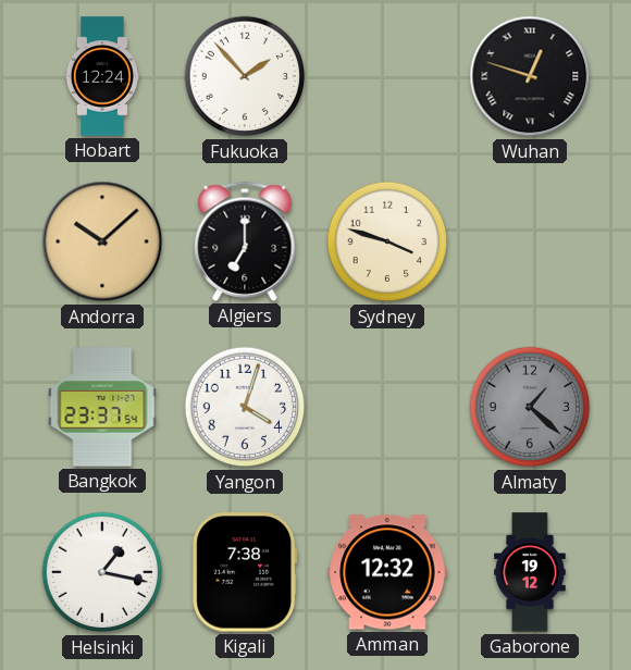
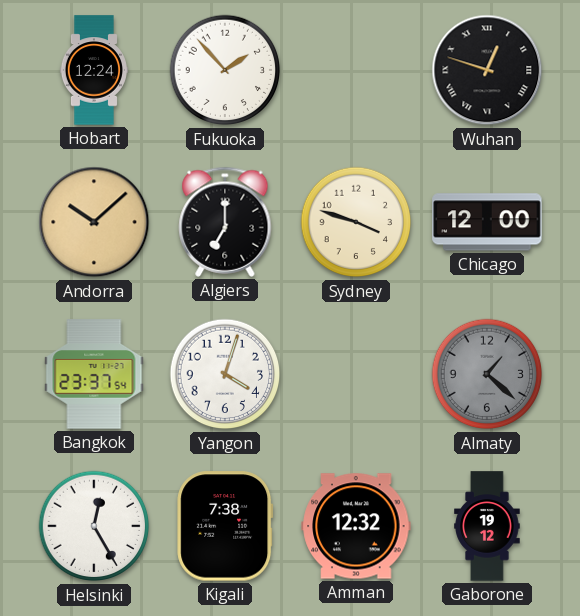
Chicago: none -> 12:00 (487, 222)
Helsinki: 1:17 -> 12:25 (94, 526)
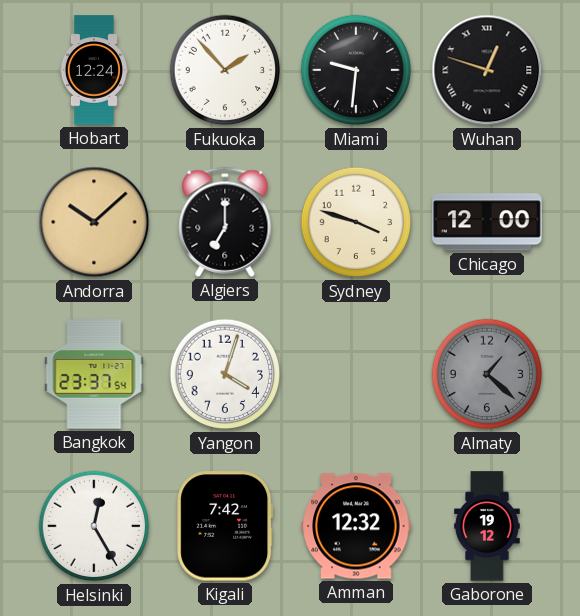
Miami: none -> 9:31 (356, 70)
Kigali: 7:38 -> 7:42 (225, 526)
